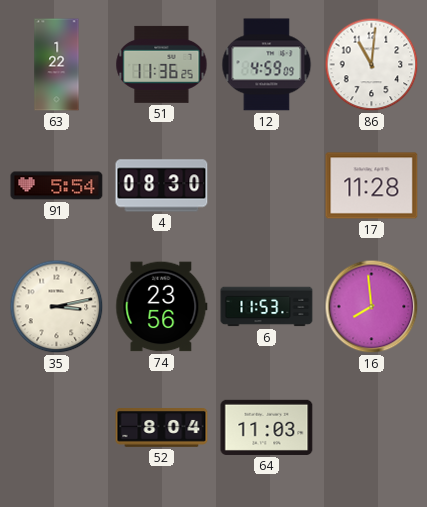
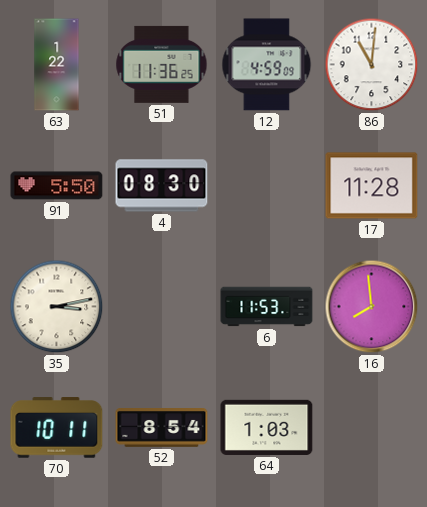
91: 5:54 -> 5:50 (57, 186)
74: 23:56 -> none (162, 307)
70: none -> 10:11 (57, 428)
52: 8:04 -> 8:54 (162, 428)
64: 11:03 -> 1:03 (267, 427)
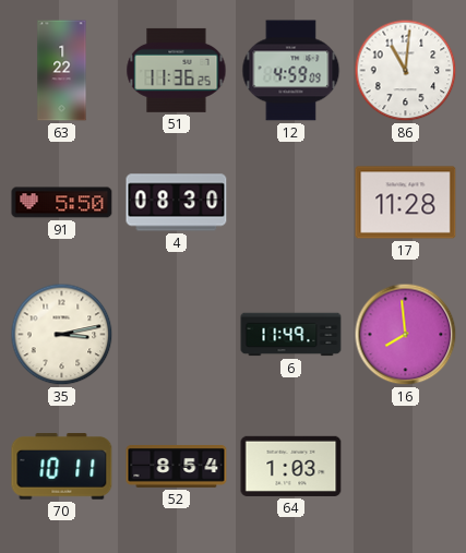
6: 11:53 -> 11:49 (291, 335)
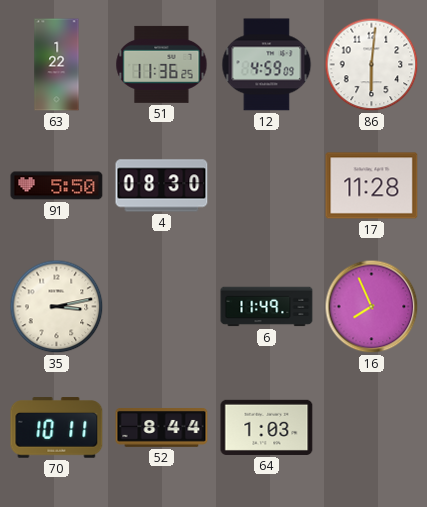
86: 11:01 -> 6:01 (372, 65)
16: 7:59 -> 7:56 (372, 307)
52: 8:54 -> 8:44 (162, 428)
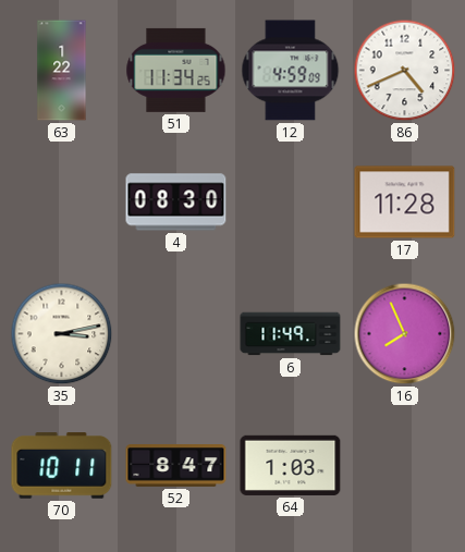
51: 11:36 -> 11:34 (176, 70)
86: 6:01 -> 4:41 (405, 71)
91: 5:50 -> none (57, 186)
52: 8:44 -> 8:47 (176, 466)
